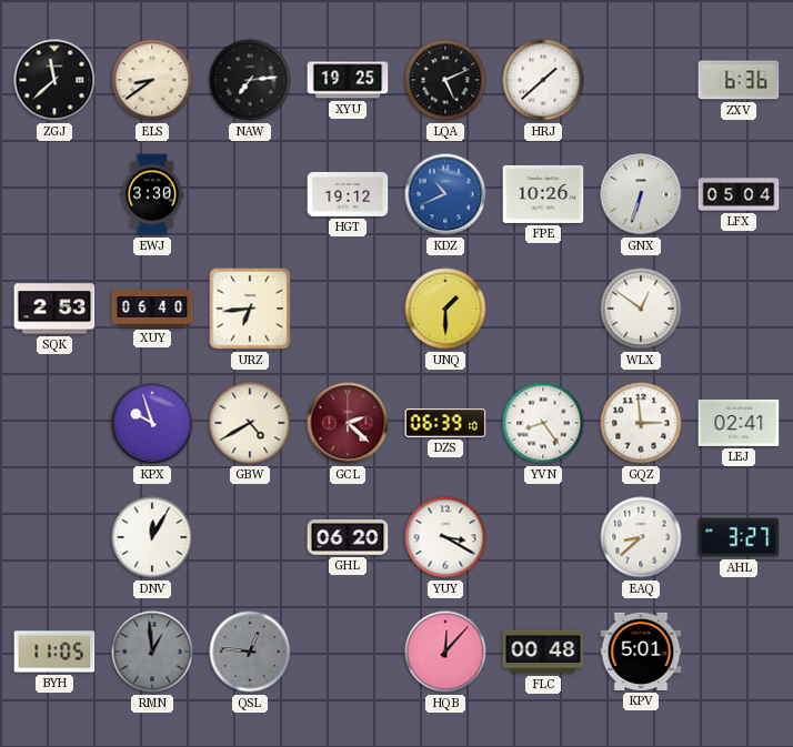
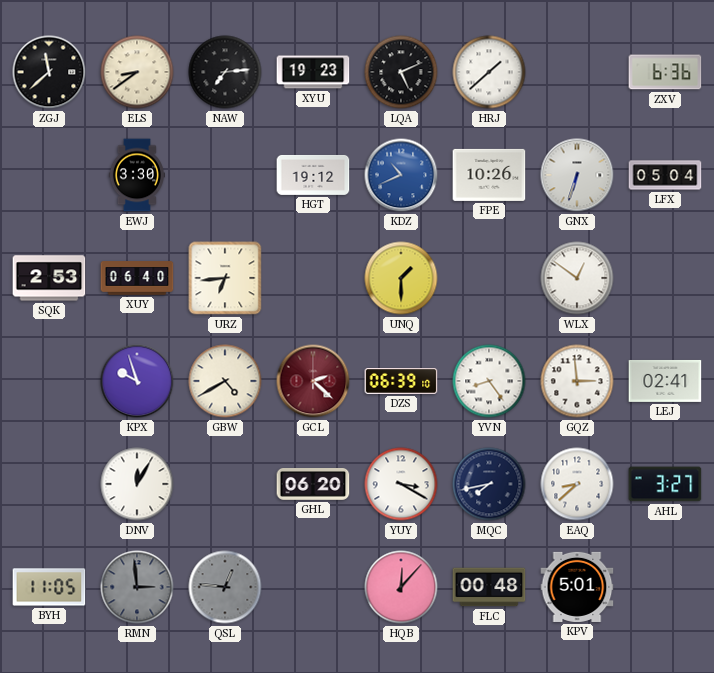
XYU: 19:25 -> 19:23 (313, 72)
MQC: none -> 7:43 (489, 484)
RMN: 12:59 -> 2:59 (137, 587)
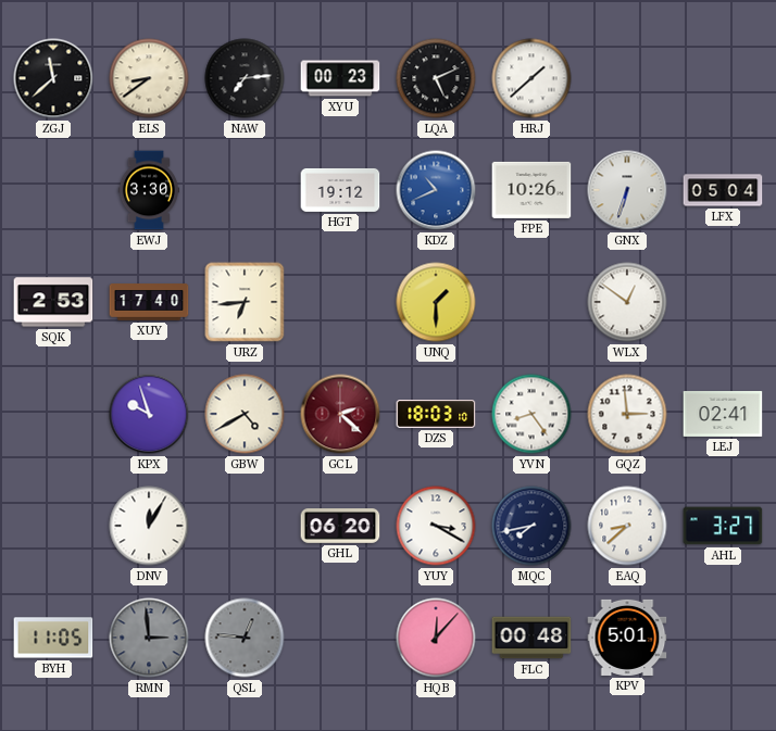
XYU: 19:23 -> 00:23 (340, 78)
ZXV: 6:36 -> none (665, 72)
XUY: 06:40 -> 17:40 (149, 302)
DZS: 06:39 -> 18:03 (436, 415)
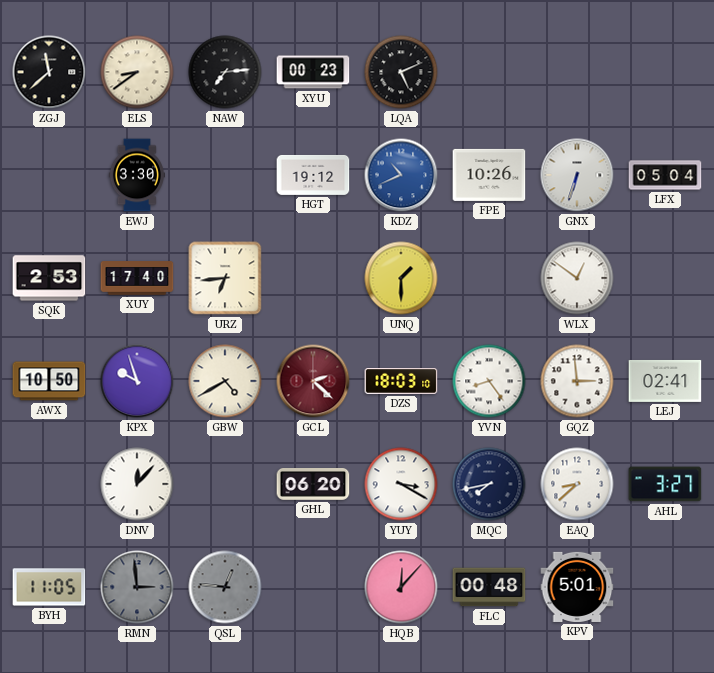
HRJ: 1:38 -> none (531, 78)
AWX: none -> 10:50 (49, 381)
DNV: 12:05 -> 12:07 (137, 484)
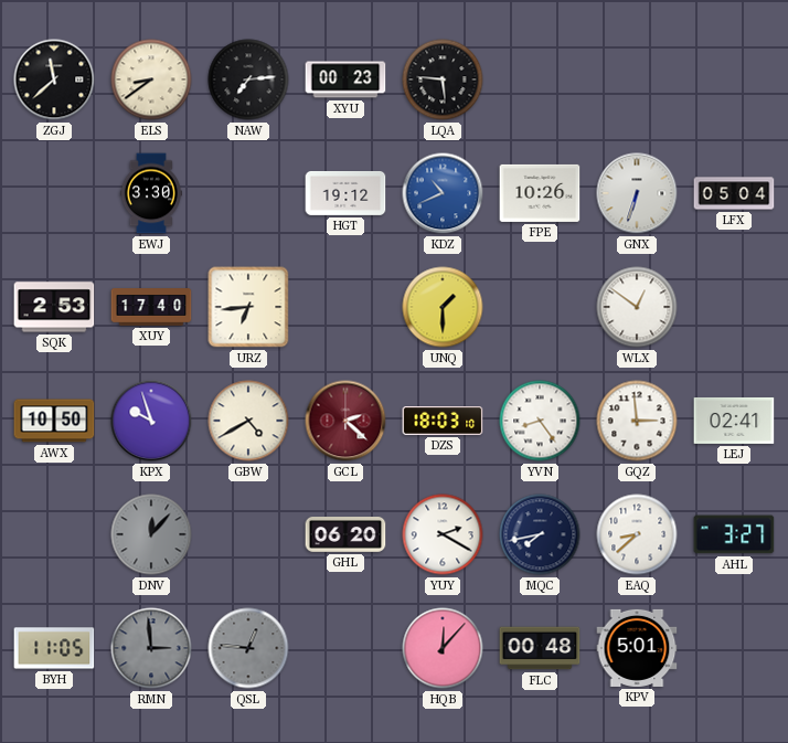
LQA: 5:11 -> 5:46 (443, 79)
DNV dial: white -> grey (151, 534)
YUY: 3:20 -> 2:20 (443, 534)
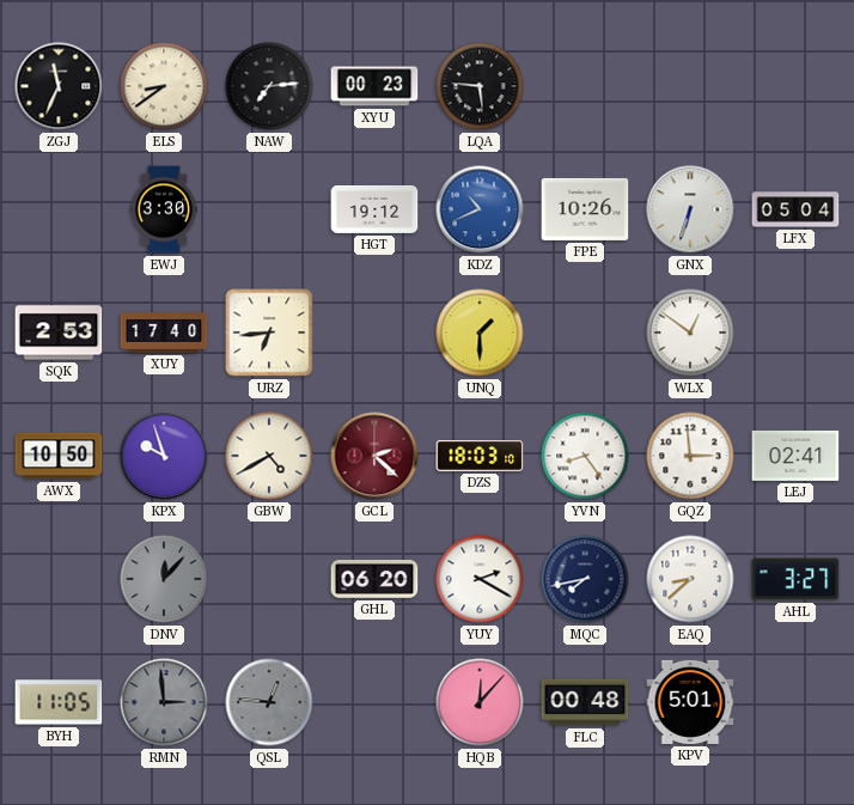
ZGJ: 11:38 -> 11:34 (59, 86)
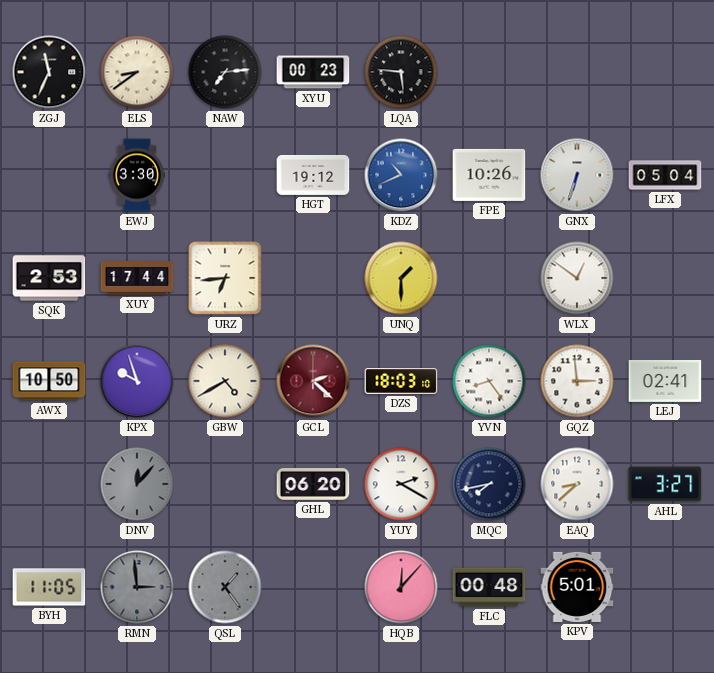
XUY: 17:40 -> 17:44 (137, 278)
QSL: 12:46 -> 1:24 (225, 587)
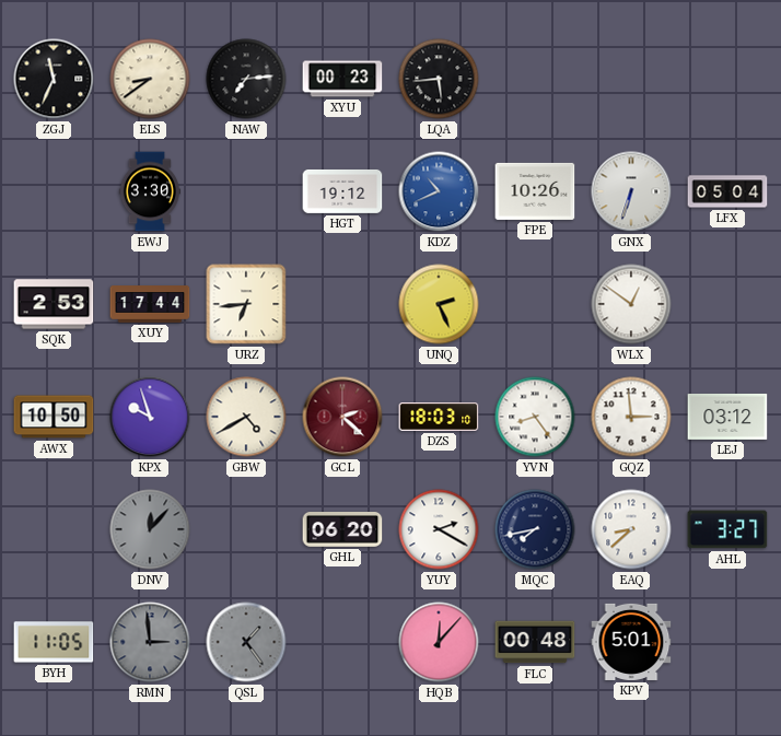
LQA: 5:46 -> 5:44 (439, 79)
UNQ: 1:30 -> 2:26 (439, 304)
LEJ: 02:41 -> 03:12 (727, 417)
